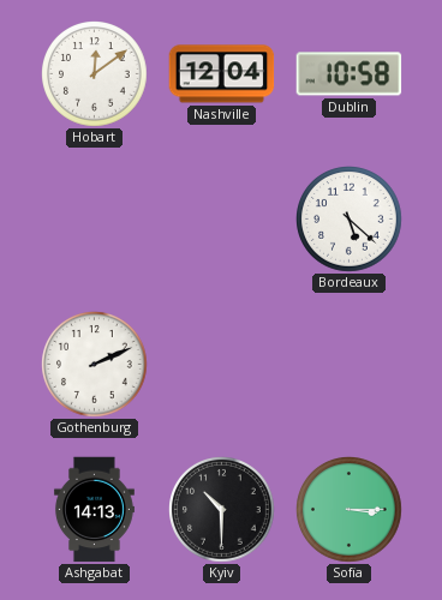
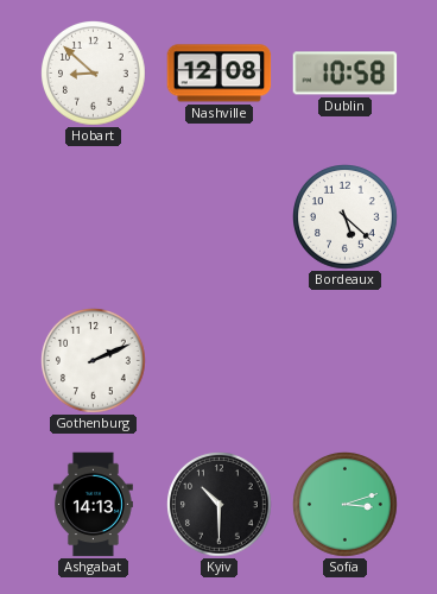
Hobart: 12:09 -> 8:52 (94, 74)
Nashville: 12:04 -> 12:08 (220, 74)
Sofia: 3:15 -> 3:12 (346, 505)
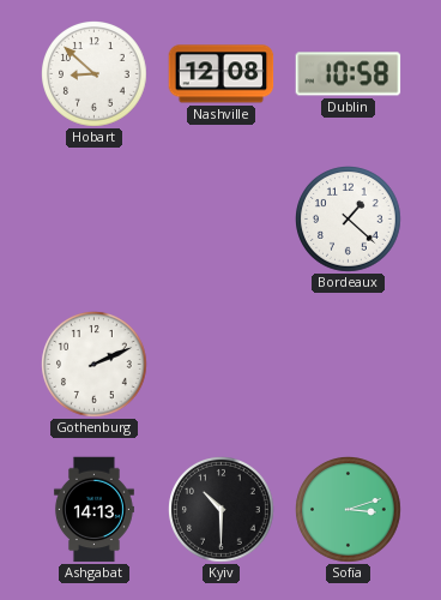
Bordeaux: 5:22 -> 1:22 (349, 220)
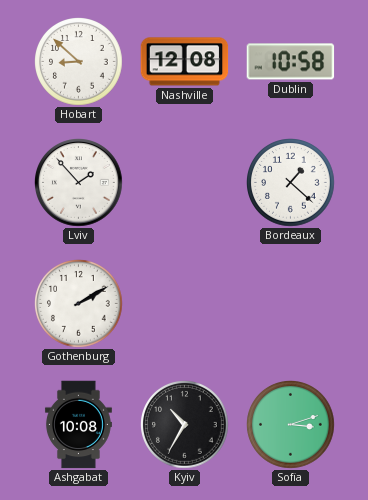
Lviv: none -> 1:53 (79, 183)
Gothenburg: 2:11 -> 2:10 (79, 304)
Ashgabat: 14:13 -> 10:08 (78, 425)
Kyiv: 10:30 -> 10:35 (185, 425)
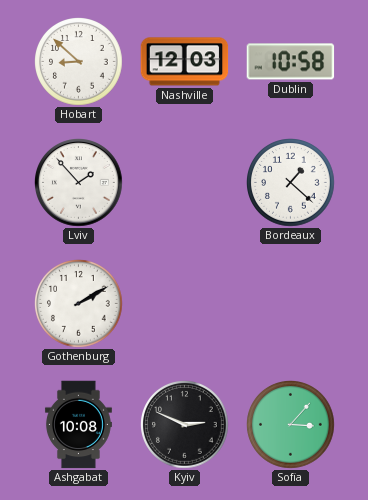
Nashville: 12:08 -> 12:03 (185, 62)
Kyiv: 10:35 -> 2:49 (185, 425)
Sofia: 3:12 -> 3:07 (291, 425)
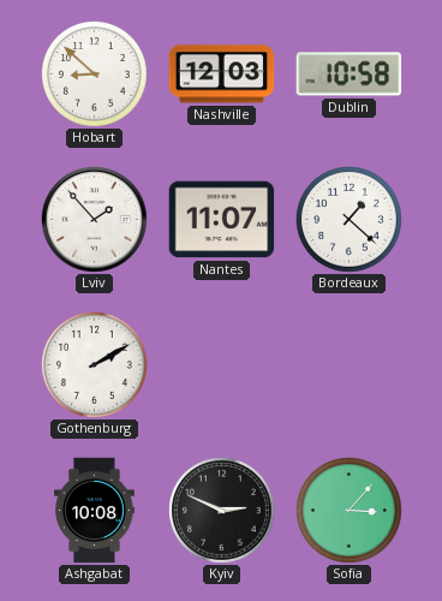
Nantes: none -> 11:07 (222, 220)
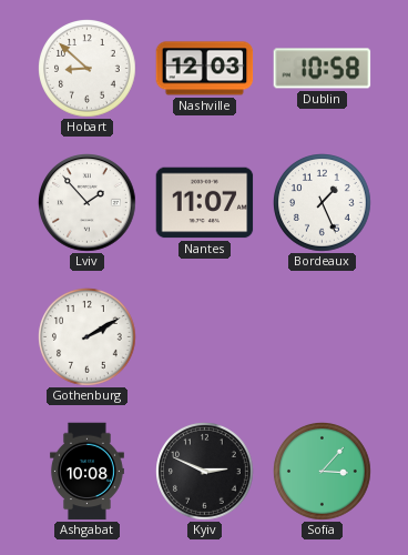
Bordeaux: 1:22 -> 1:26 (323, 203)
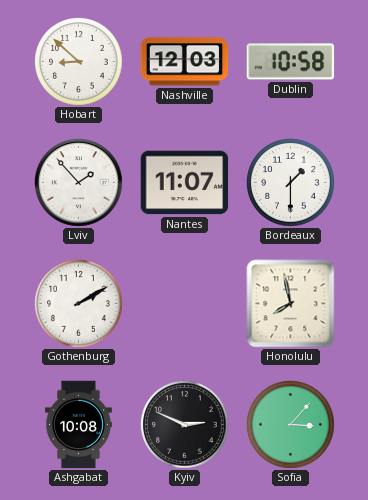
Bordeaux: 1:26 -> 1:30 (291, 183)
Honolulu: none -> 7:58 (291, 304)
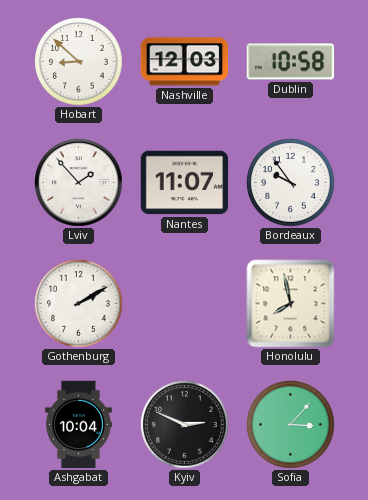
Bordeaux: 1:30 -> 9:54 (291, 183)
Ashgabat: 10:08 -> 10:04 (78, 425)
